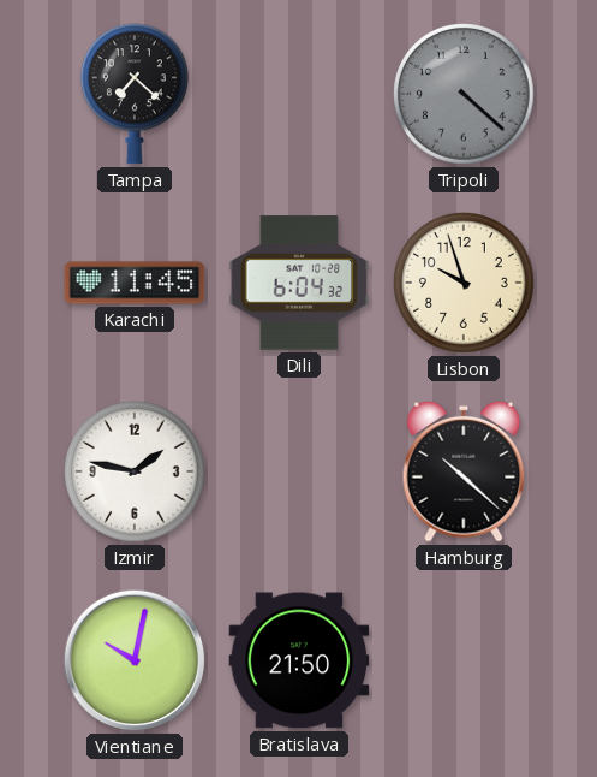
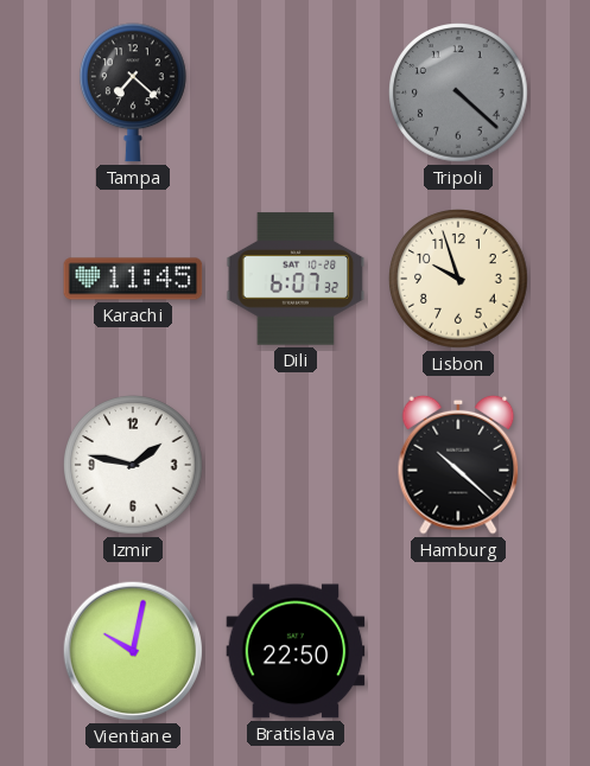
Dili: 6:04 -> 6:07 (296, 279)
Bratislava: 21:50 -> 22:50 (296, 651)
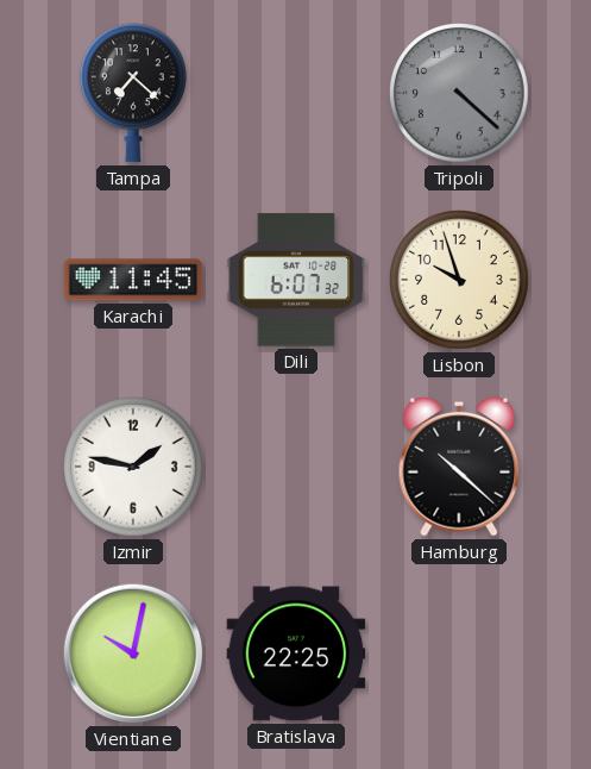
Bratislava: 22:50 -> 22:25 (296, 654)
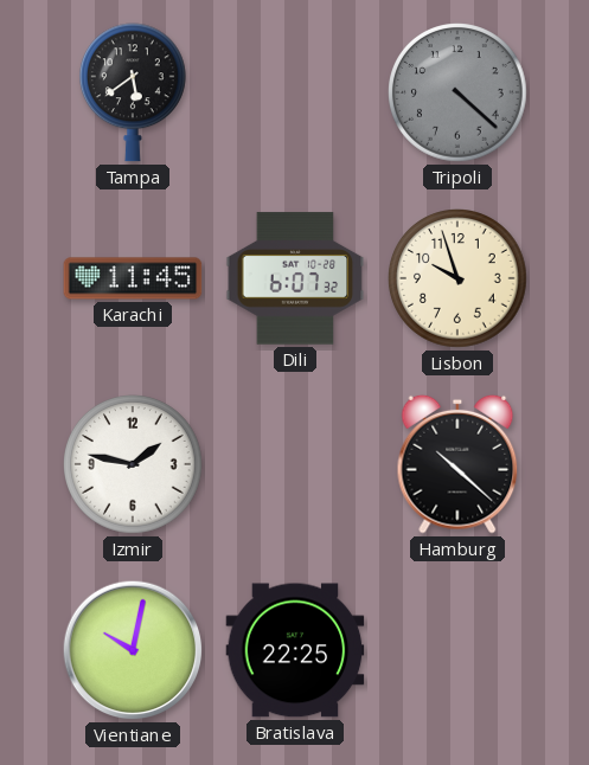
Tampa: 7:22 -> 5:39 (133, 92)
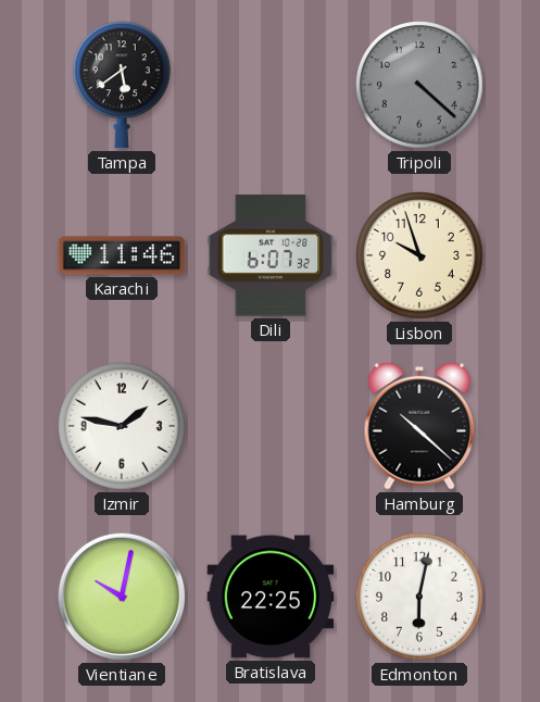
Karachi: 11:45 -> 11:46 (122, 255)
Edmonton: none -> 6:02 (420, 598)
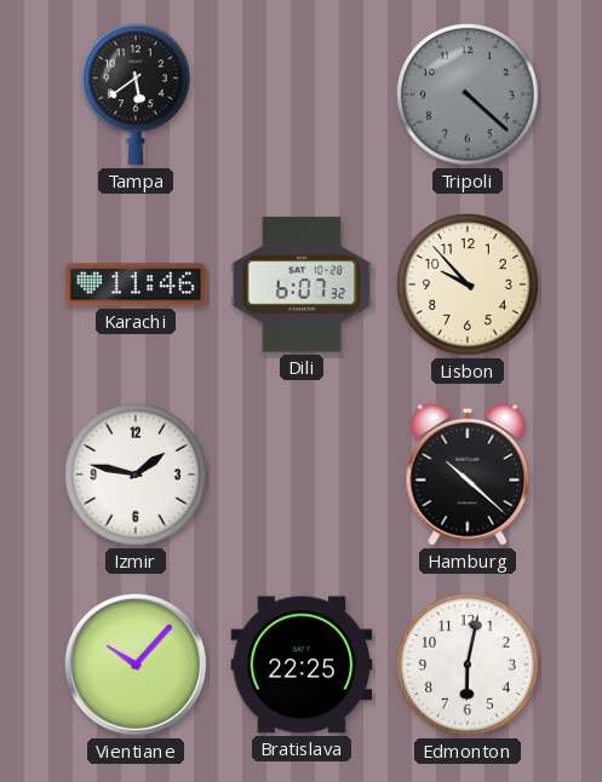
Lisbon: 9:57 -> 9:53 (469, 286)
Vientiane: 10:02 -> 10:07 (136, 665)
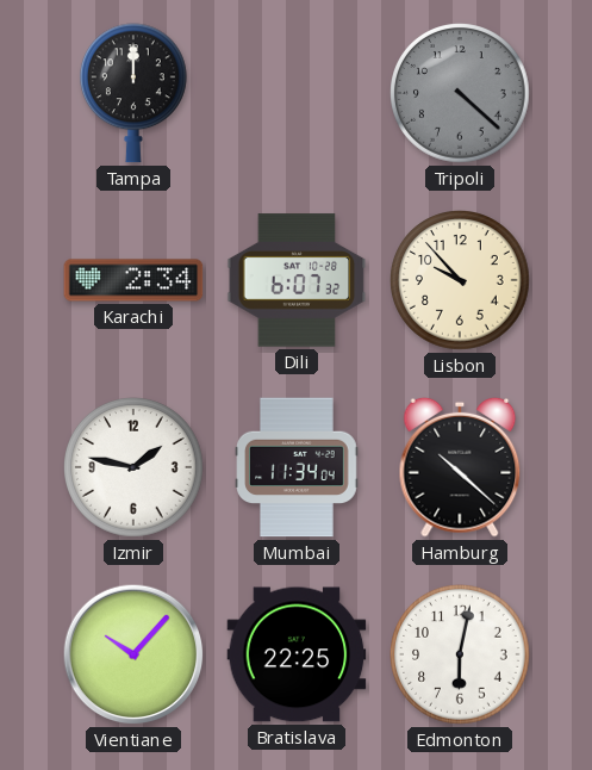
Tampa: 5:39 -> 12:00 (133, 93)
Karachi: 11:46 -> 2:34 (133, 280)
Mumbai: none -> 11:34 (297, 467)
